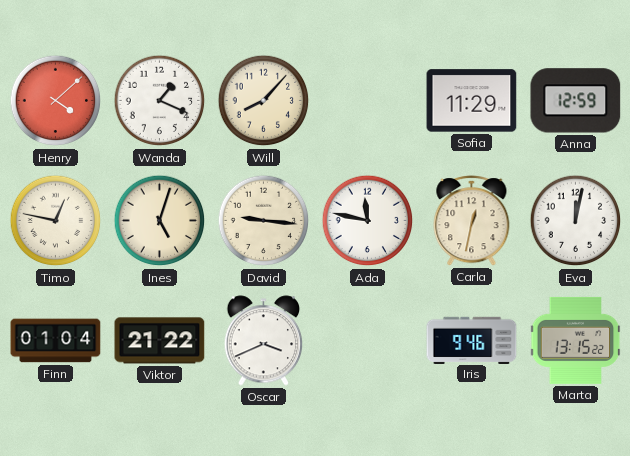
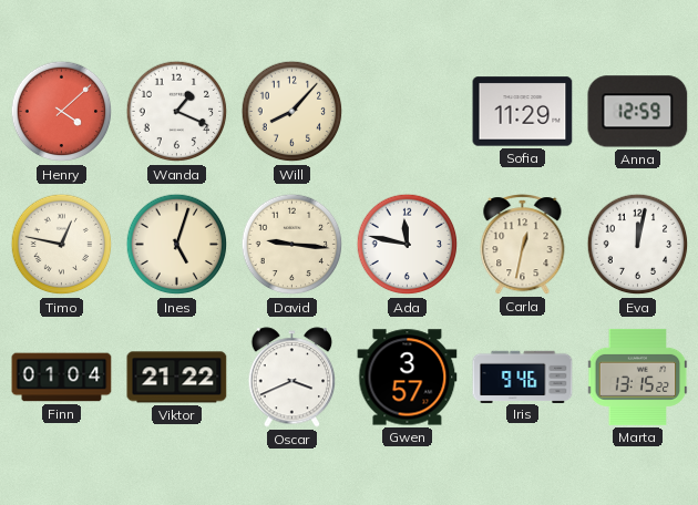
Gwen: none -> 3:57 (408, 378)
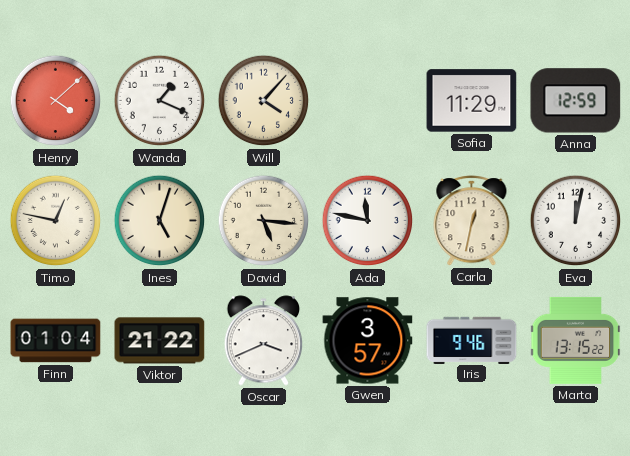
Will: 8:07 -> 4:07 (264, 101)
David: 9:16 -> 5:16 (264, 221)
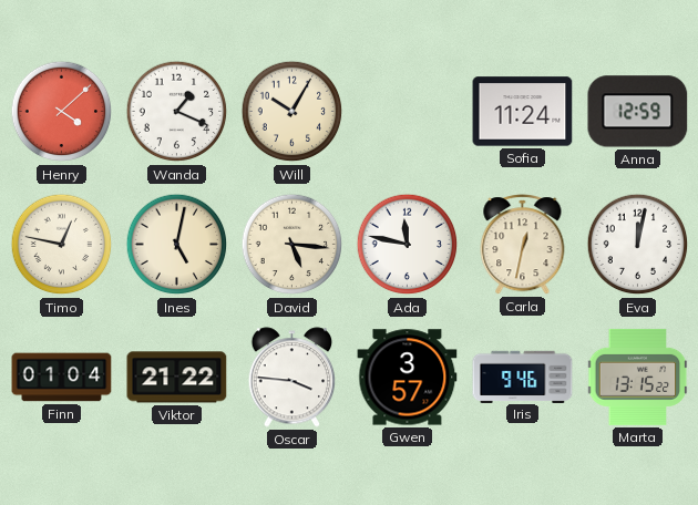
Will: 4:07 -> 10:05 (292, 112)
Sofia: 11:29 -> 11:24 (523, 112)
Ines: 5:03 -> 5:02 (177, 245)
Oscar: 3:41 -> 3:46 (292, 378)
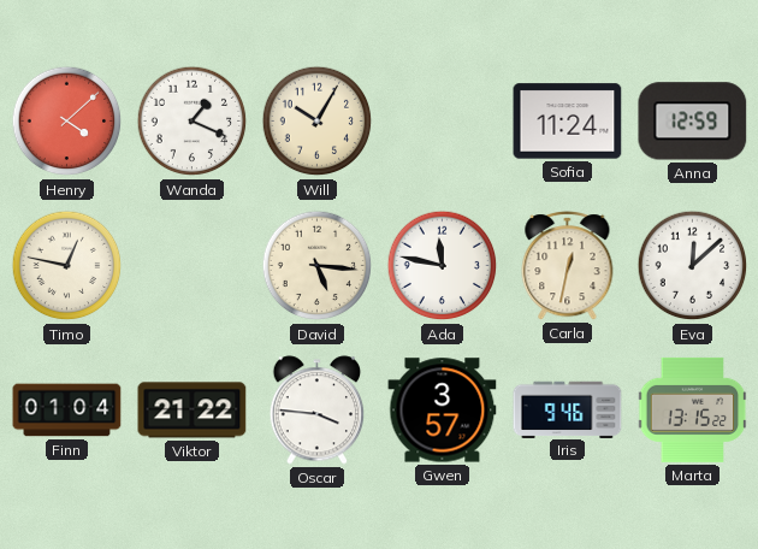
Ines: 5:02 -> none (177, 245)
Eva: 12:02 -> 12:08 (693, 266)
